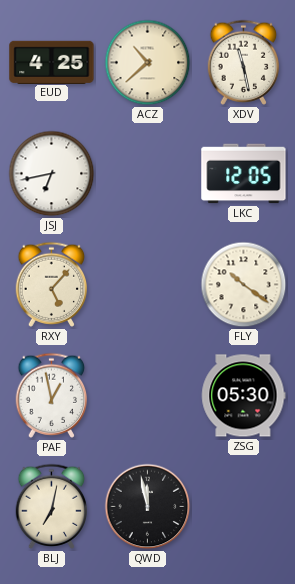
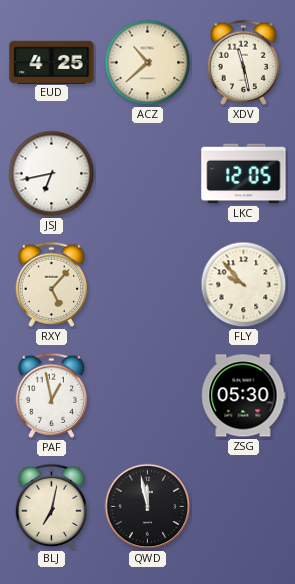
FLY: 10:21 -> 9:53 (244, 285)
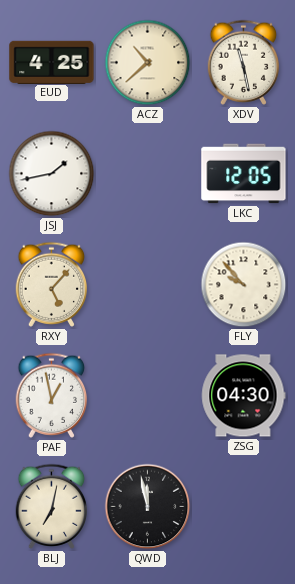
JSJ: 6:43 -> 1:43 (52, 174)
ZSG: 05:30 -> 04:30 (244, 396)
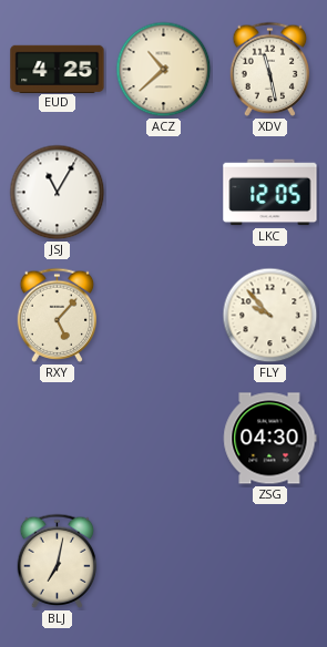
JSJ: 1:43 -> 11:05 (58, 193)
PAF: 12:58 -> none (52, 395)
QWD: 11:58 -> none (148, 507)
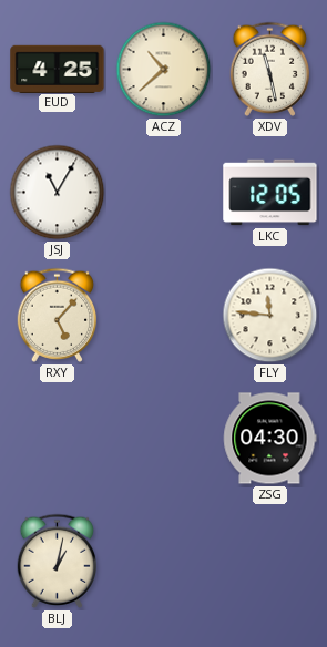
FLY: 9:53 -> 11:46 (270, 316)
BLJ: 7:02 -> 1:02 (58, 561)
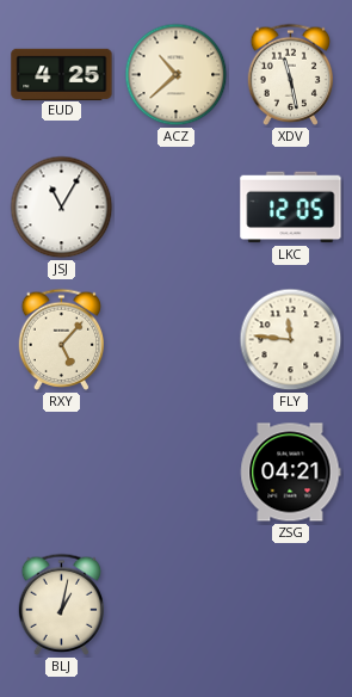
ZSG: 04:30 -> 04:21 (291, 473)
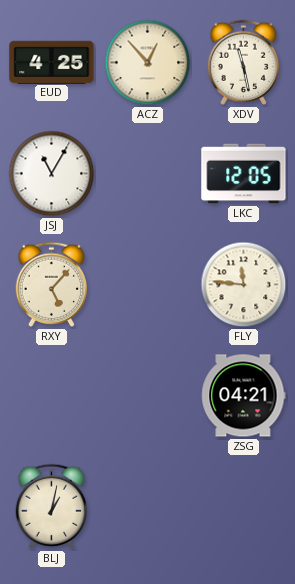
ACZ: 10:38 -> 12:53 (148, 63)
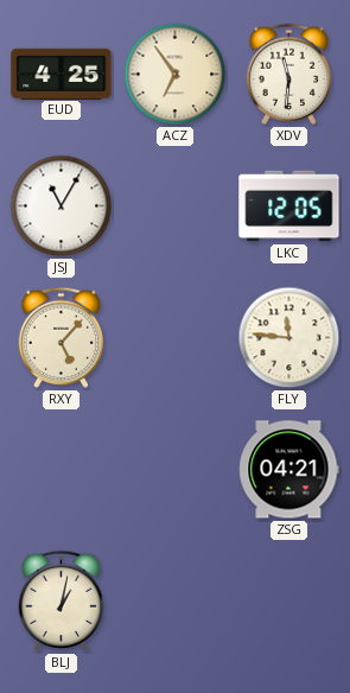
ACZ: 12:53 -> 6:54 (176, 75)
XDV: 11:28 -> 11:31 (289, 74)
